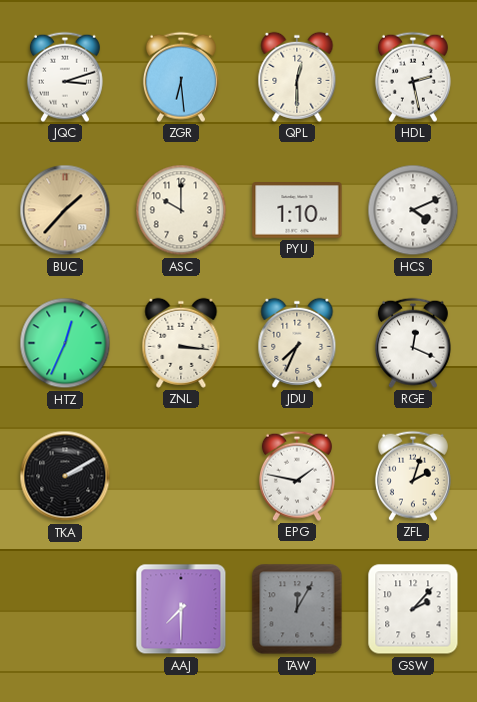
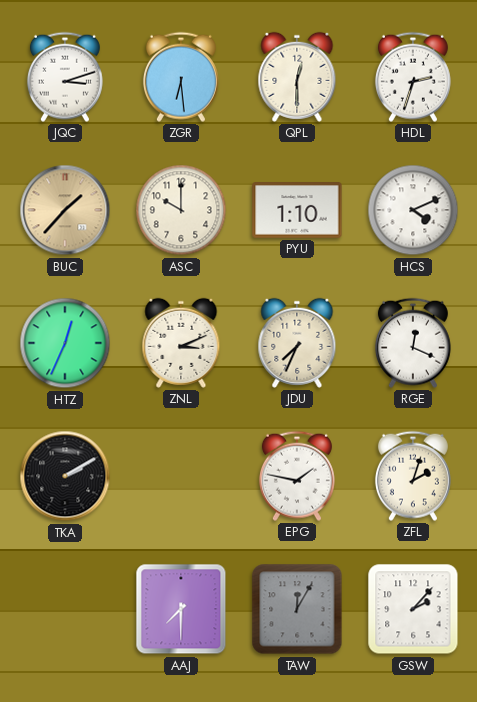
HDL: 2:28 -> 2:33 (413, 77)
ZNL: 3:16 -> 3:11 (181, 343)
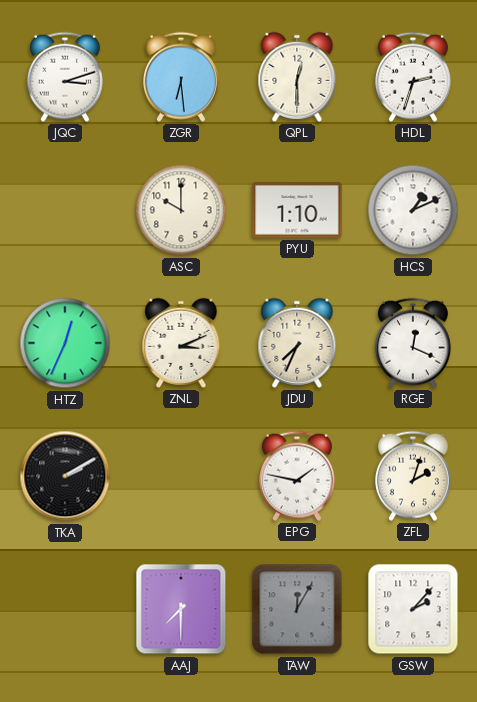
BUC: 1:37 -> none (65, 210)
HCS: 4:11 -> 1:11 (413, 210)
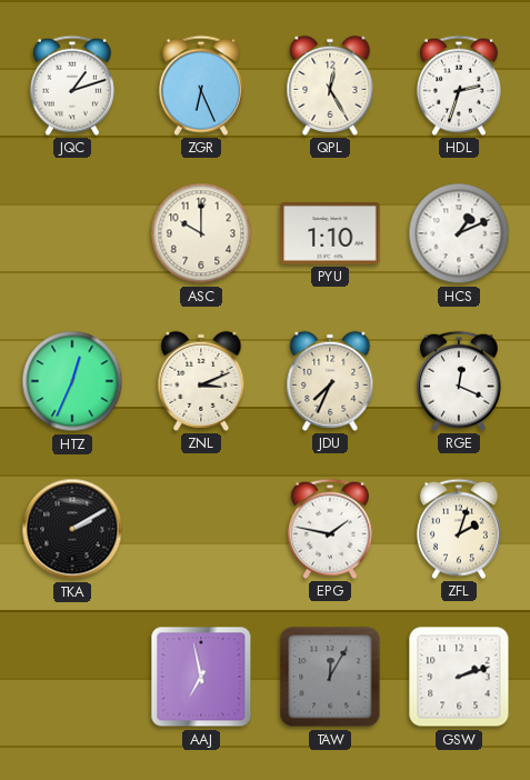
JQC: 3:12 -> 1:12 (72, 86)
ZGR: 6:29 -> 6:26 (201, 86)
QPL: 12:30 -> 12:25 (330, 86)
AAJ: 7:30 -> 6:58 (201, 677)
GSW: 2:07 -> 2:12 (459, 677)
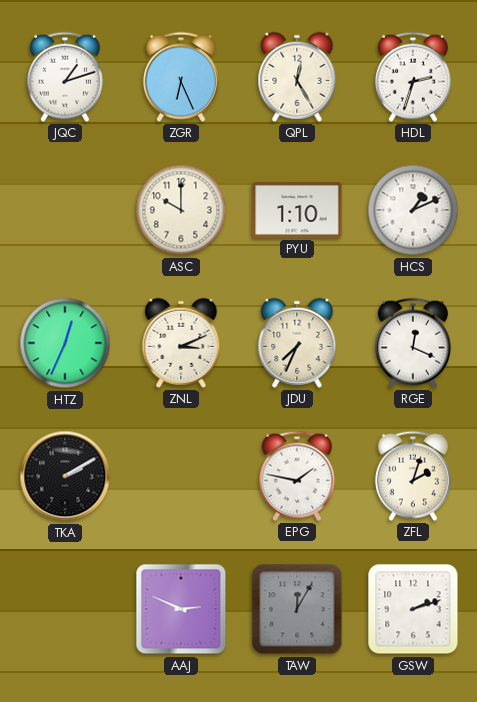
AAJ: 6:58 -> 2:49 (181, 609)
